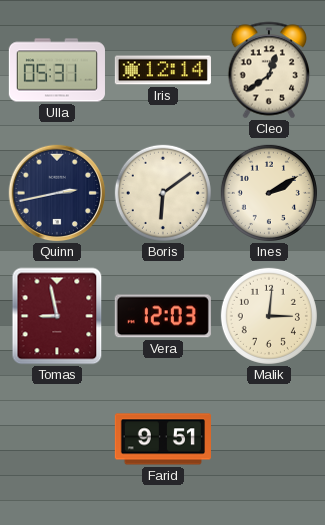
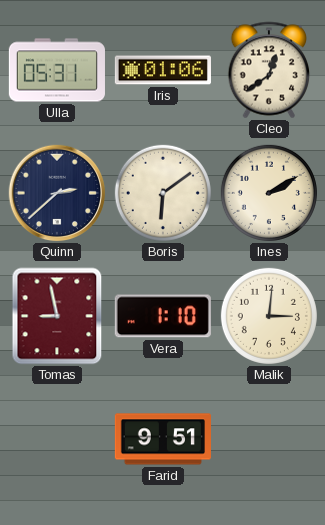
Iris: 12:14 -> 01:06 (163, 70)
Quinn: 2:43 -> 2:38 (57, 193)
Vera: 12:03 -> 1:10 (163, 316)
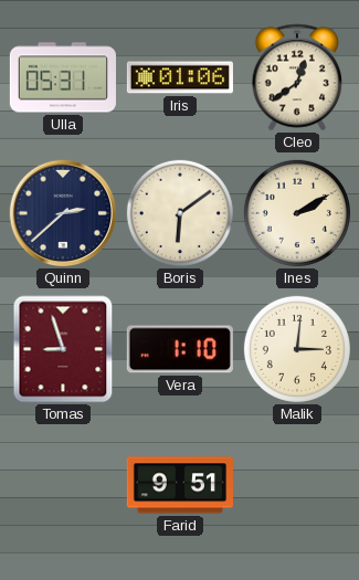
Tomas: 8:58 -> 8:57 (63, 349)
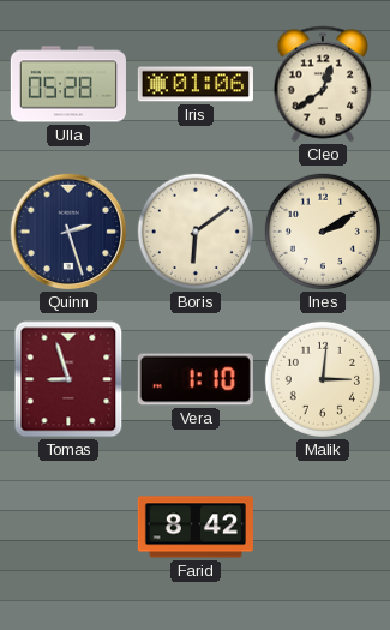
Ulla: 05:31 -> 05:28 (68, 84)
Quinn: 2:38 -> 2:27 (68, 232)
Farid: 9:51 -> 8:42 (196, 527)
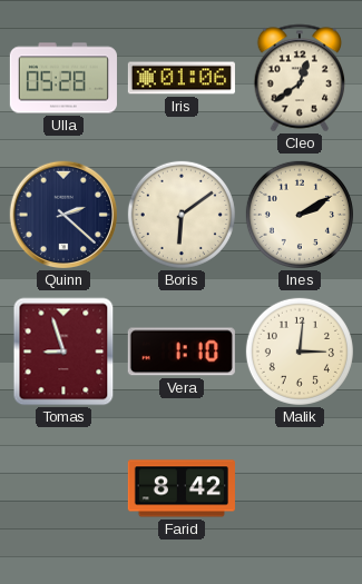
Quinn: 2:27 -> 2:22 (63, 215)
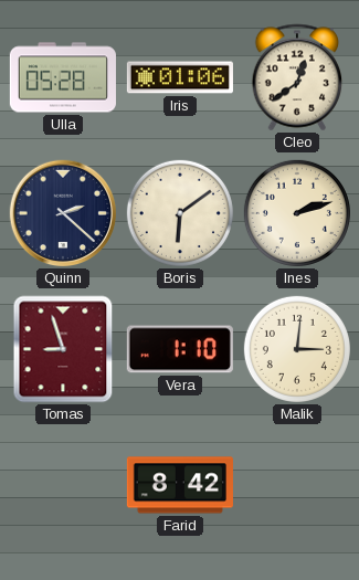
Ines: 2:10 -> 2:12 (297, 213)
